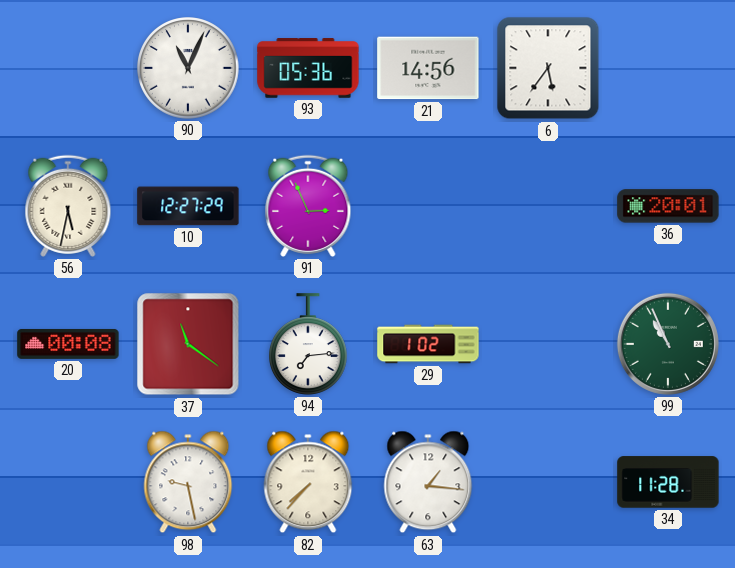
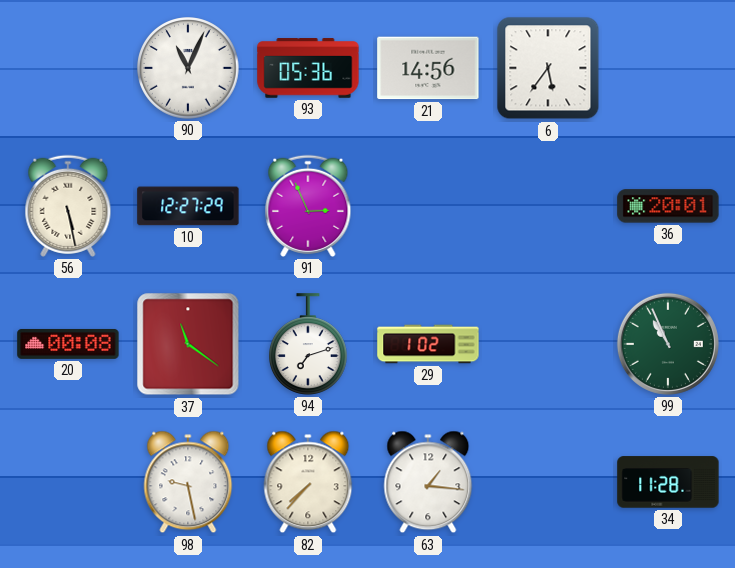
56: 5:32 -> 5:28 (68, 206)
94: 7:14 -> 7:12 (309, 344)
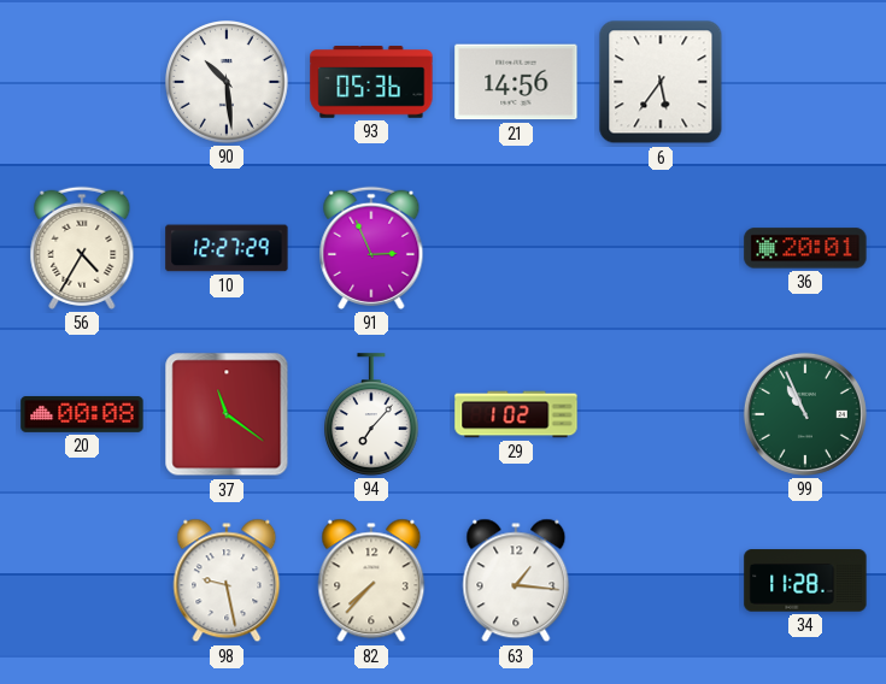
90: 11:04 -> 10:29 (228, 83)
56: 5:28 -> 4:35 (82, 248)
94: 7:12 -> 7:07 (372, 414)
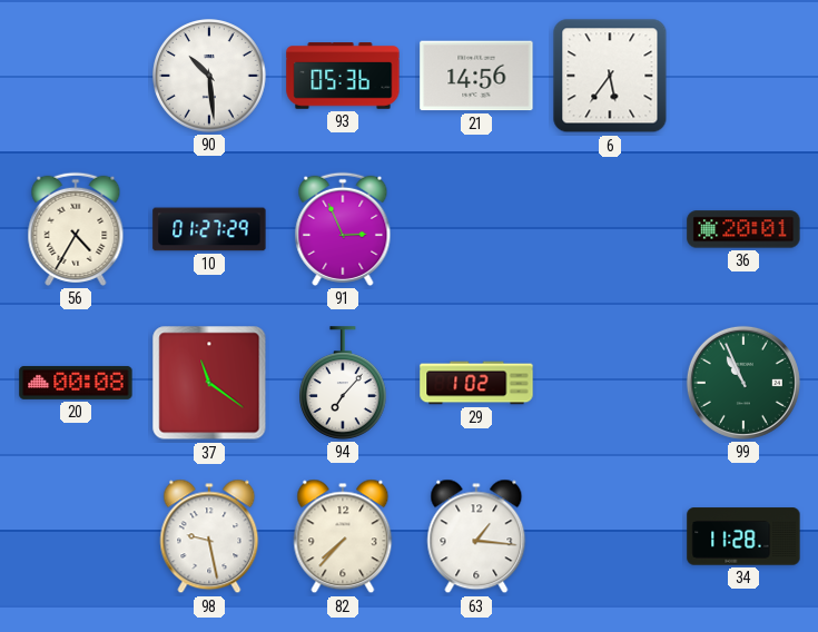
10: 12:27 -> 01:27 (209, 229)
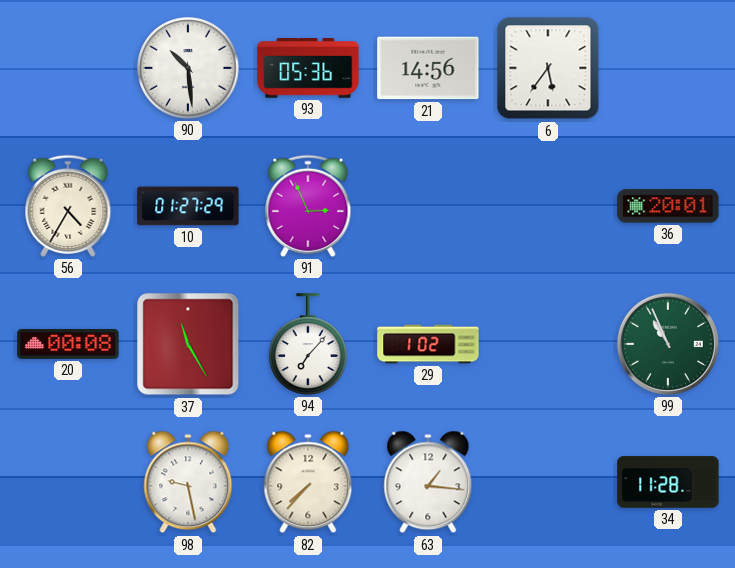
37: 11:21 -> 11:25 (188, 344)
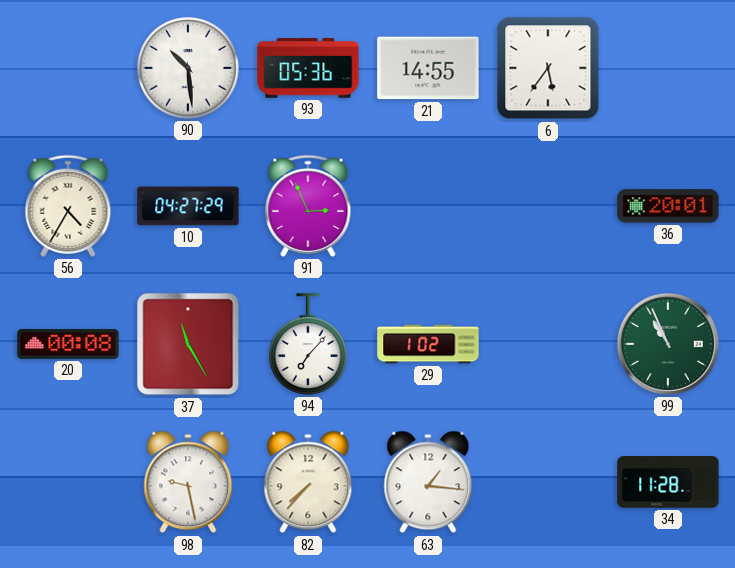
21: 14:56 -> 14:55 (428, 68)
10: 01:27 -> 04:27 (188, 206)
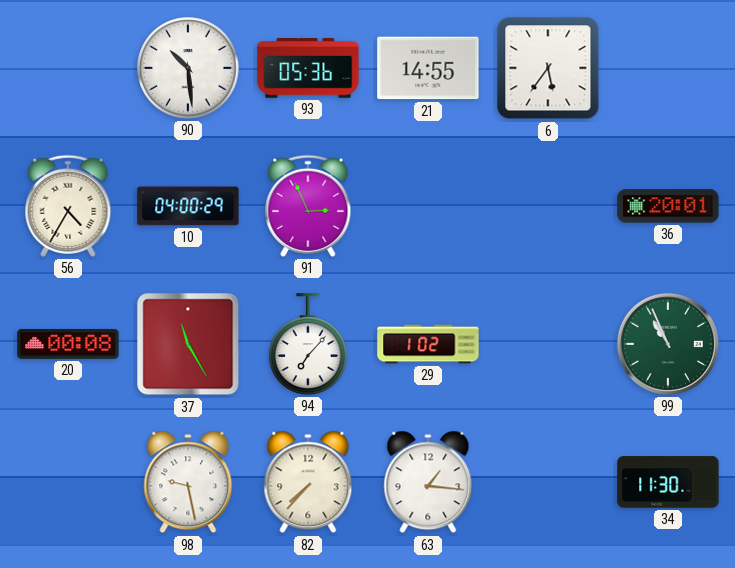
10: 04:27 -> 04:00 (188, 206)
34: 11:28 -> 11:30 (668, 482)
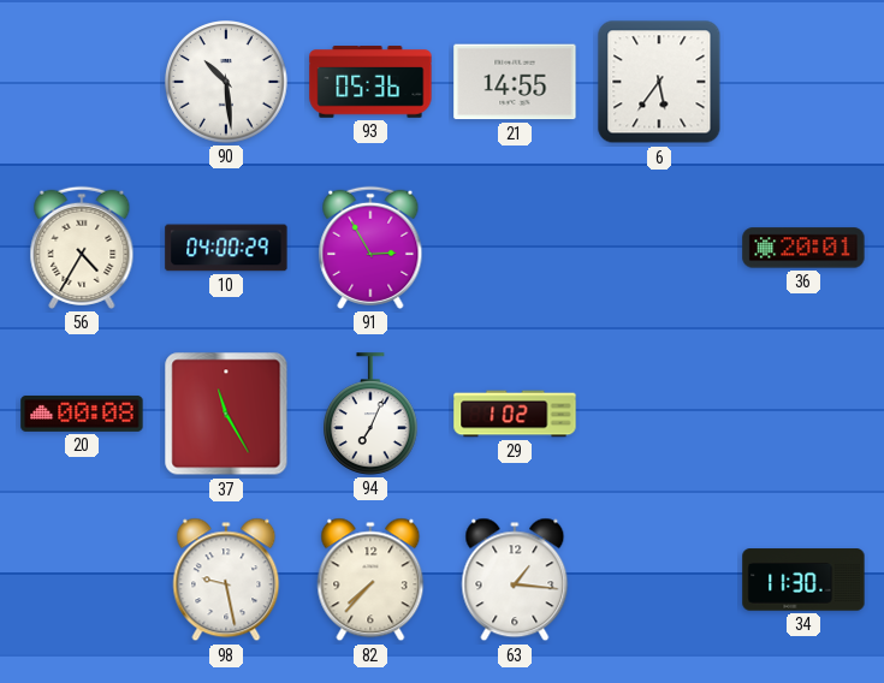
91: 2:56 -> 2:55 (370, 248)
94: 7:07 -> 7:04 (372, 414)
99: 10:56 -> none (668, 344)
